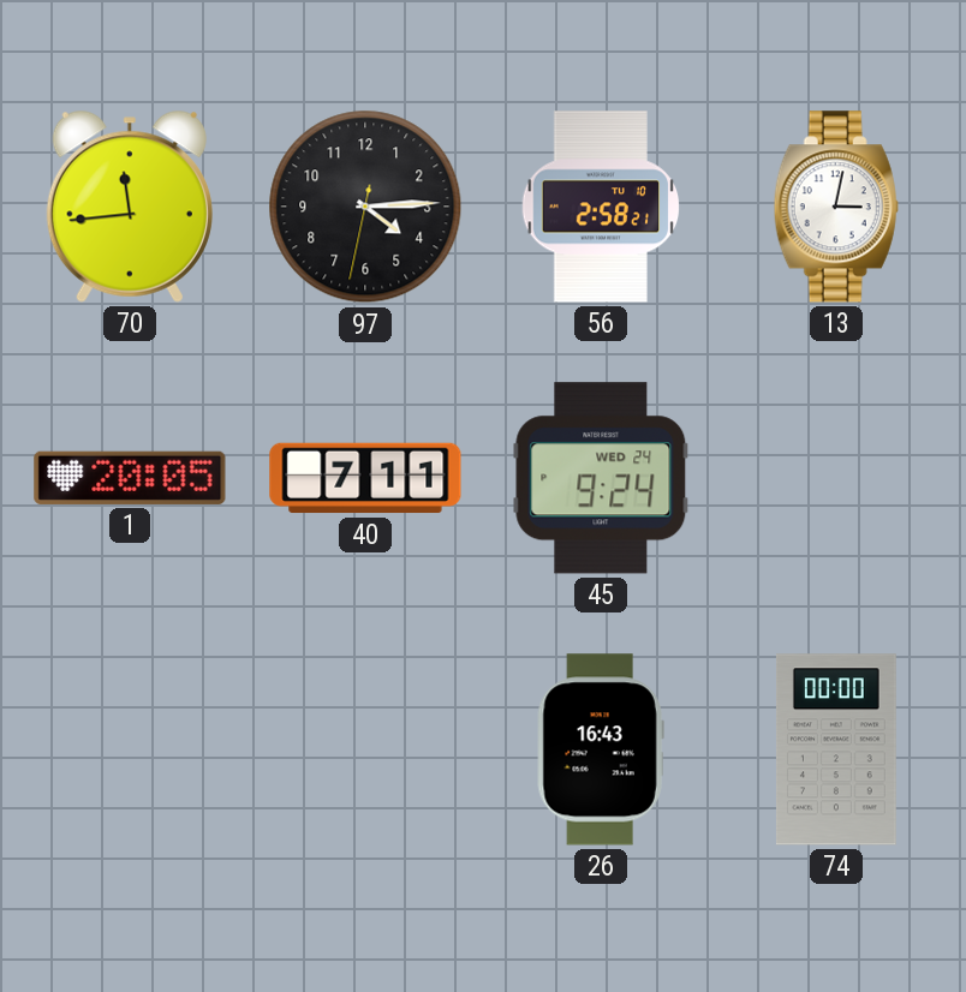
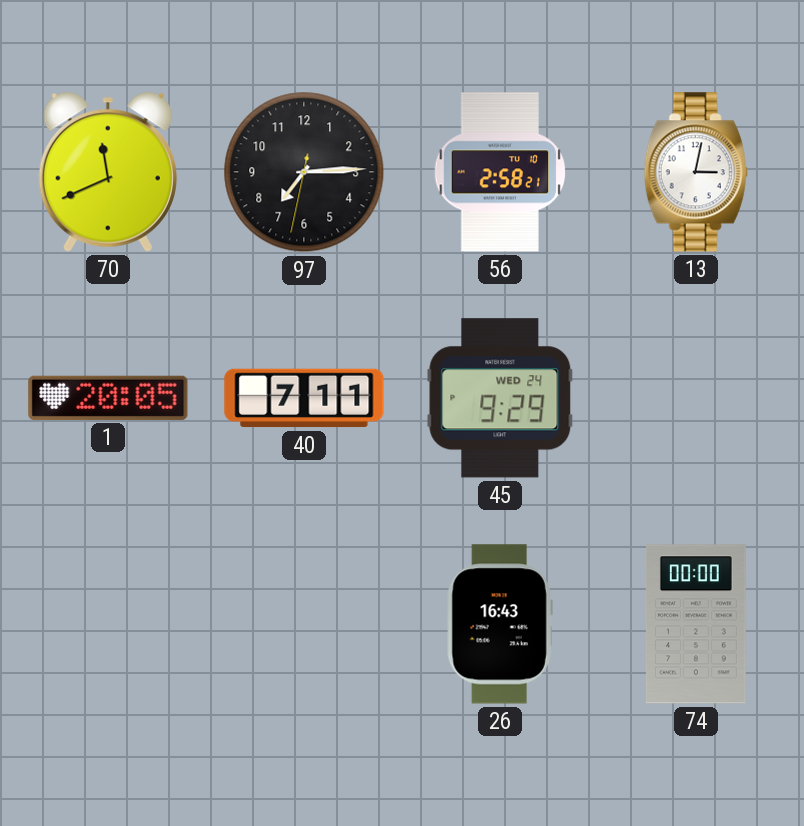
70: 11:44 -> 11:41 (108, 172)
97: 4:14 -> 7:14 (304, 172)
45: 9:24 -> 9:29 (500, 398)
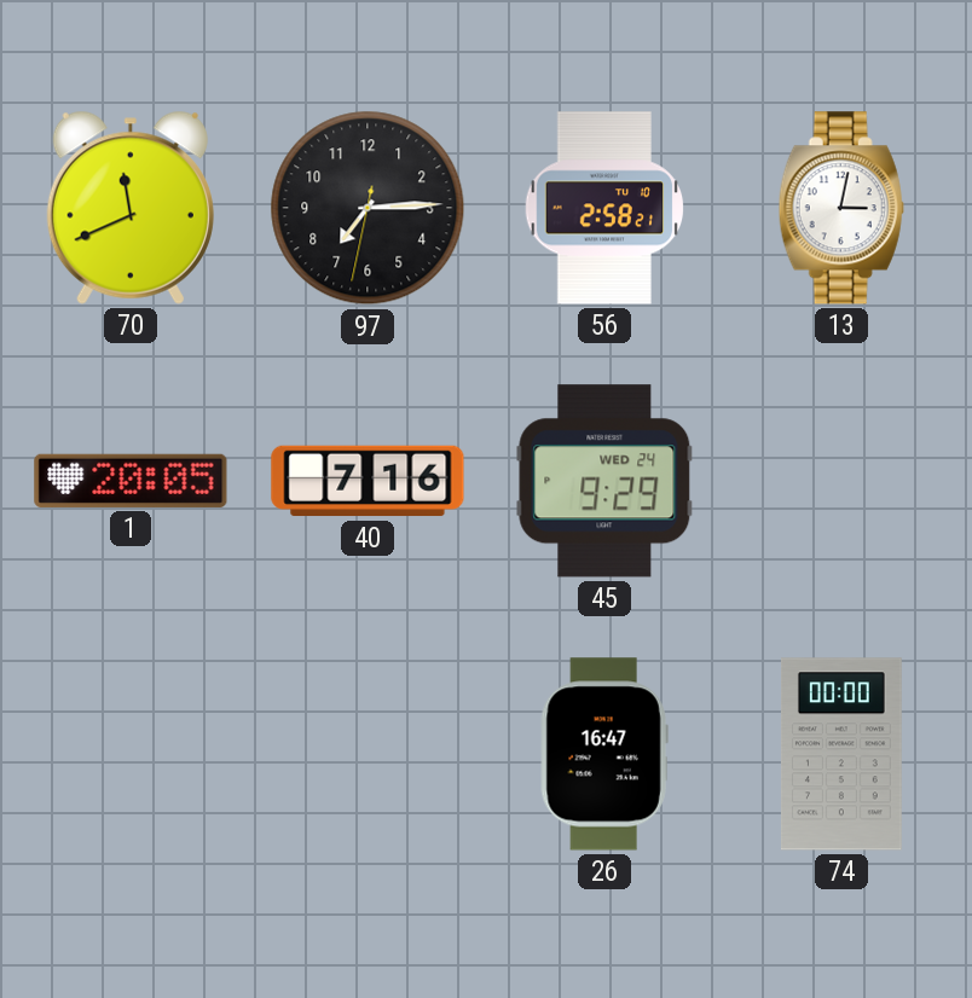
40: 7:11 -> 7:16 (368, 481)
26: 16:43 -> 16:47 (604, 754)
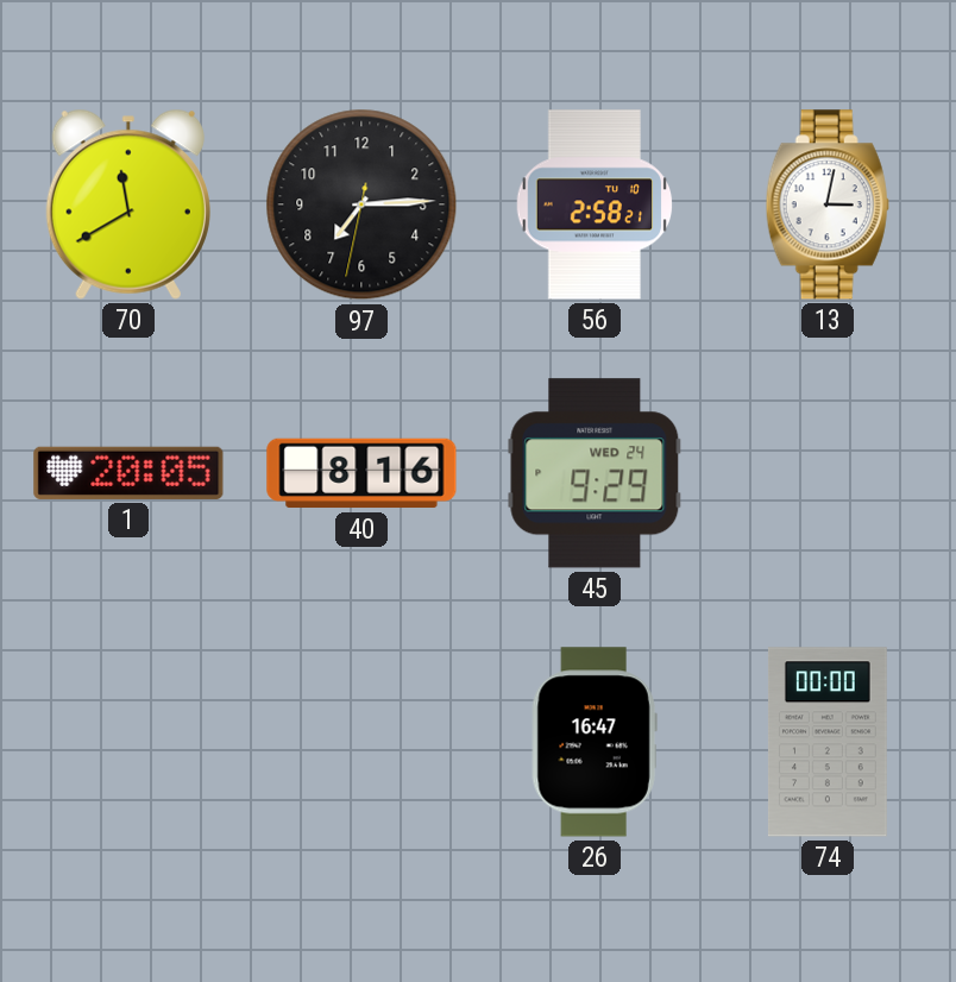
70: 11:41 -> 11:40 (128, 204)
40: 7:16 -> 8:16 (361, 473)
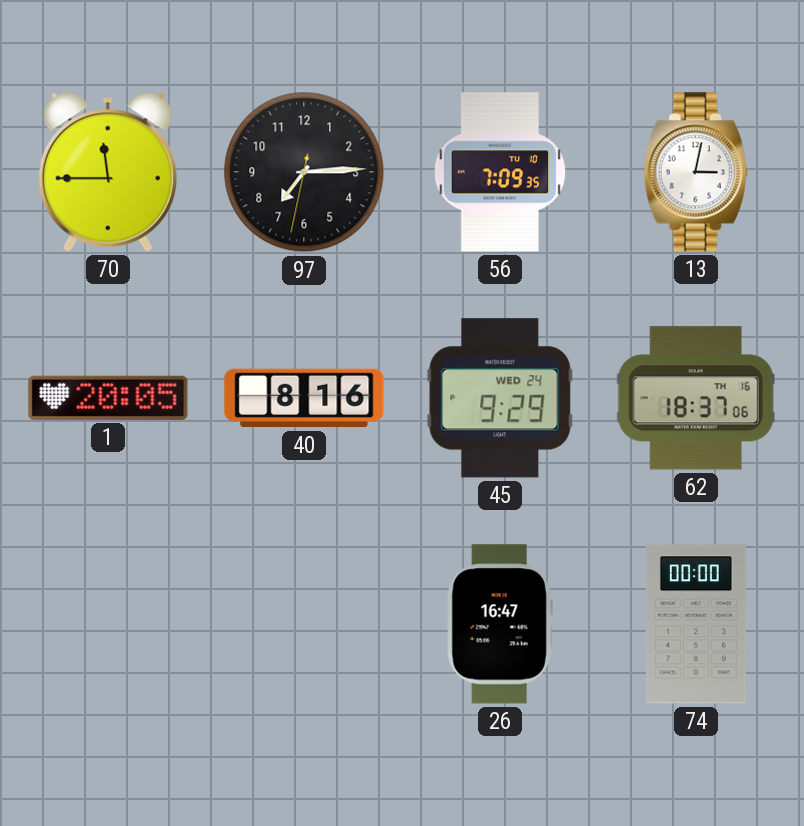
70: 11:40 -> 11:45 (108, 172)
56: 2:58 -> 7:09 (500, 172)
62: none -> 18:37 (696, 398)
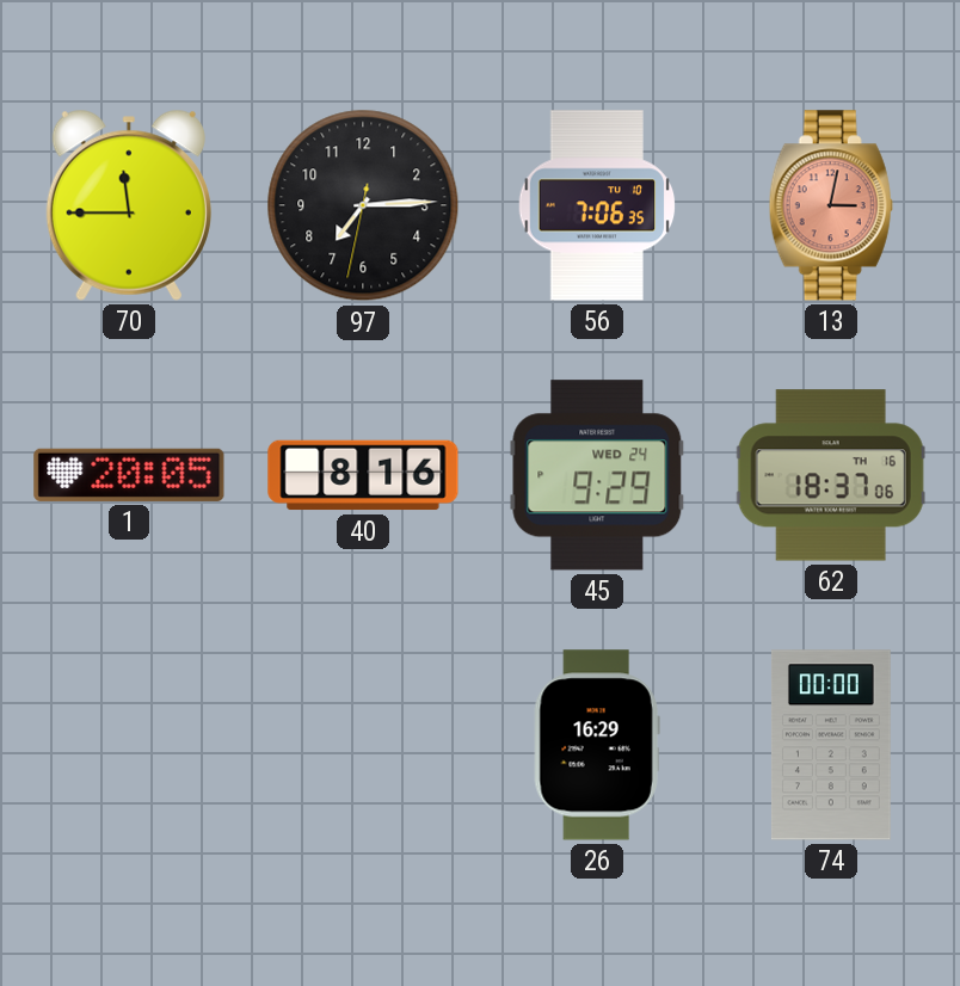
56: 7:09 -> 7:06 (597, 205)
13 dial: white -> salmon (831, 205)
26: 16:47 -> 16:29 (597, 745)
